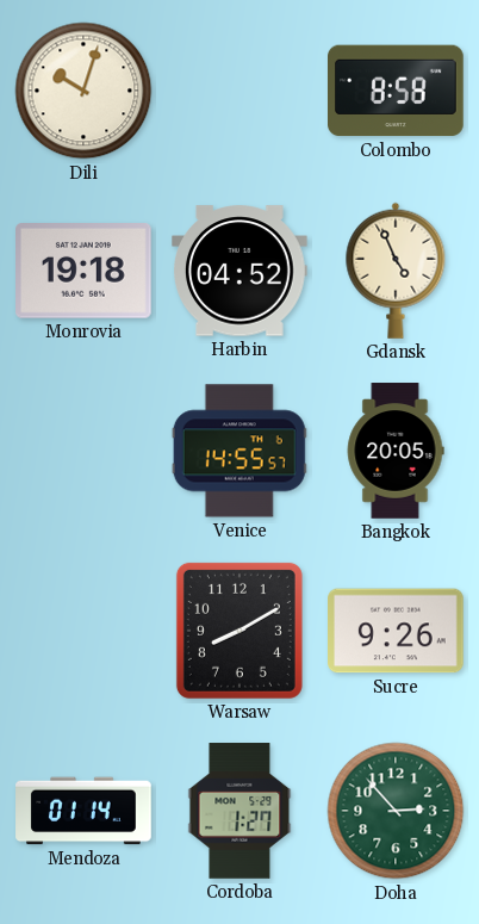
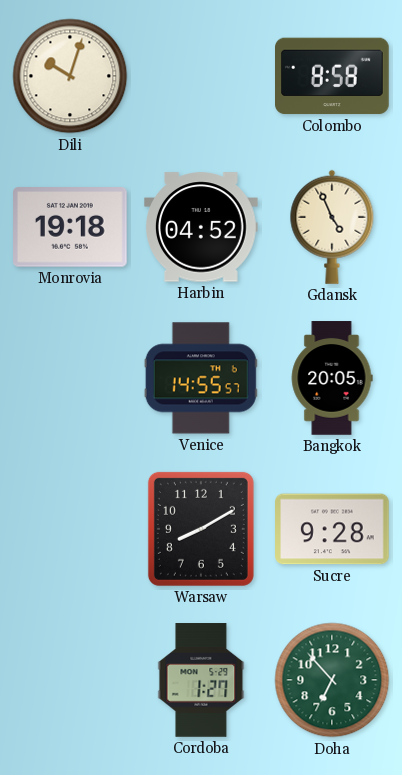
Sucre: 9:26 -> 9:28 (332, 529)
Mendoza: 01:14 -> none (83, 811)
Doha: 2:53 -> 6:53 (332, 680)
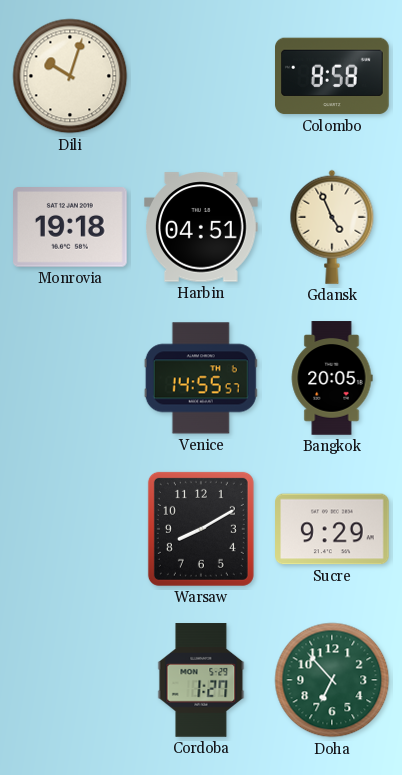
Harbin: 04:52 -> 04:51 (202, 227)
Sucre: 9:28 -> 9:29 (332, 529)
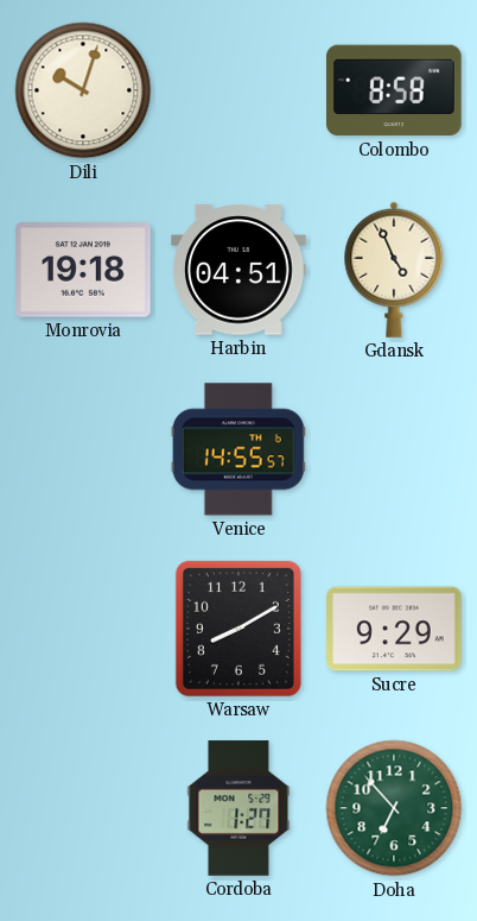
Bangkok: 20:05 -> none (332, 378)
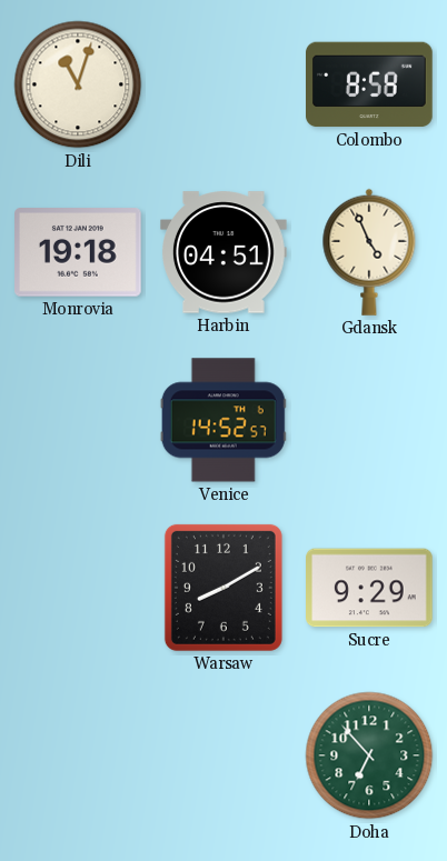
Dili: 10:03 -> 11:03 (78, 84)
Venice: 14:55 -> 14:52 (223, 420)
Cordoba: 1:27 -> none (238, 808)
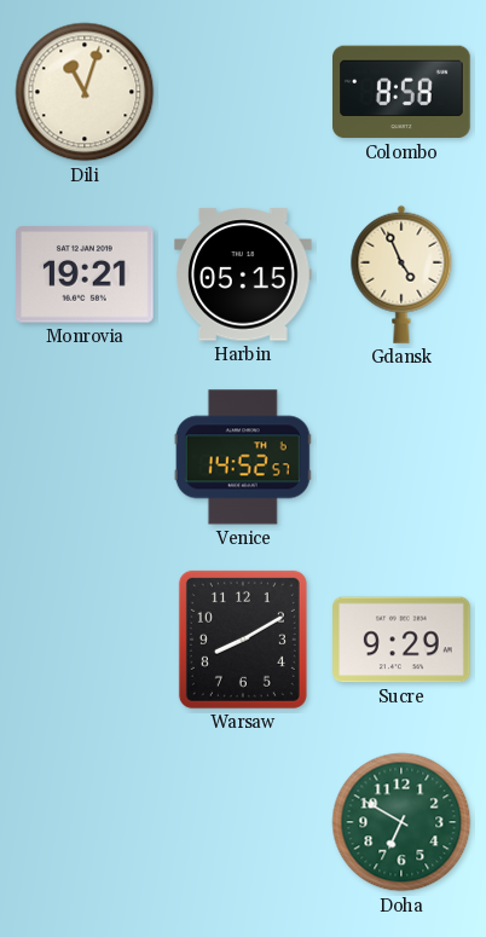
Monrovia: 19:18 -> 19:21 (86, 274)
Harbin: 04:51 -> 05:15 (244, 274)
Doha: 6:53 -> 6:50 (401, 822)
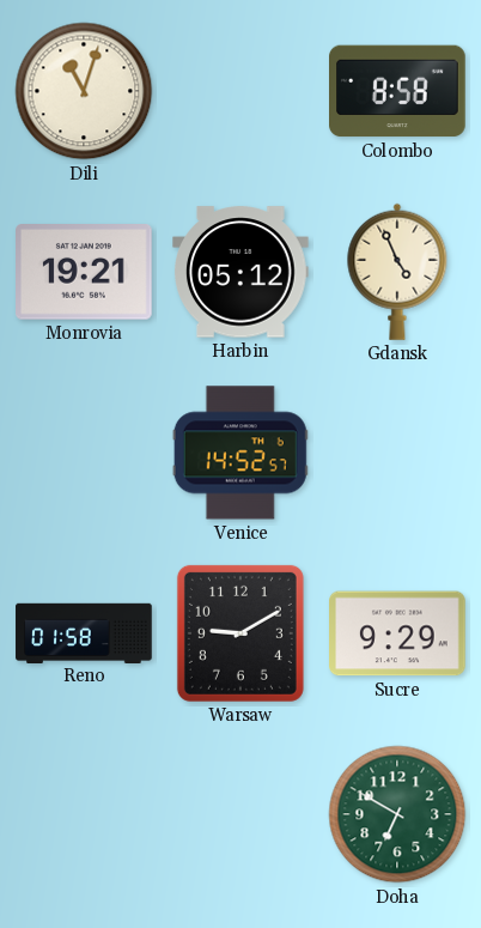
Harbin: 05:15 -> 05:12 (242, 272)
Reno: none -> 01:58 (84, 632)
Warsaw: 8:10 -> 9:10 (240, 633)
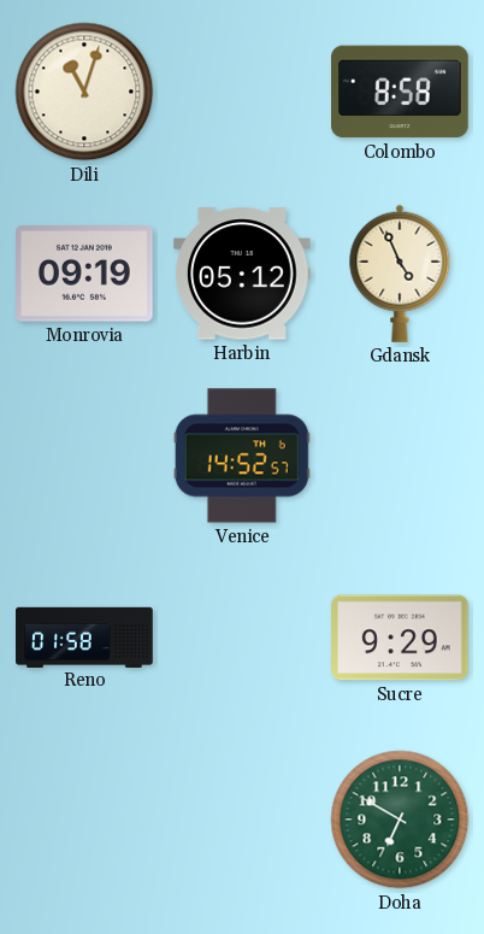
Monrovia: 19:21 -> 09:19 (85, 274)
Warsaw: 9:10 -> none (240, 633)
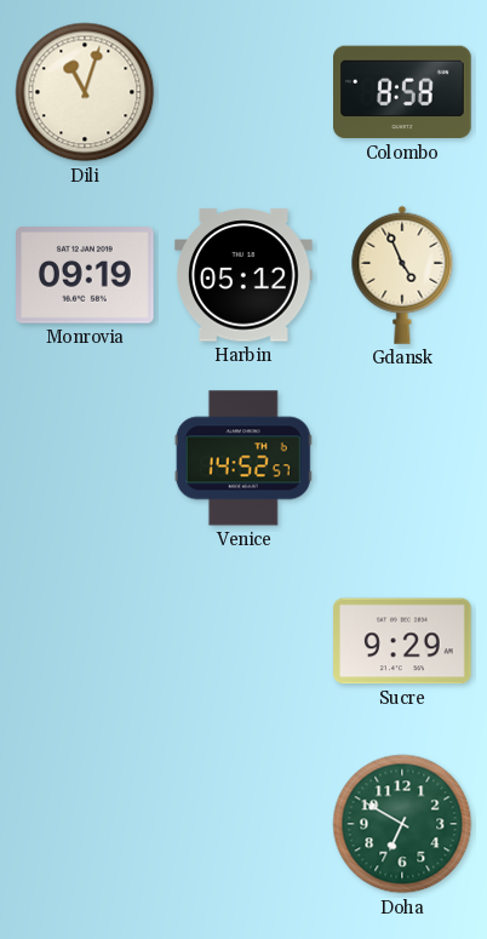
Reno: 01:58 -> none (84, 636)
